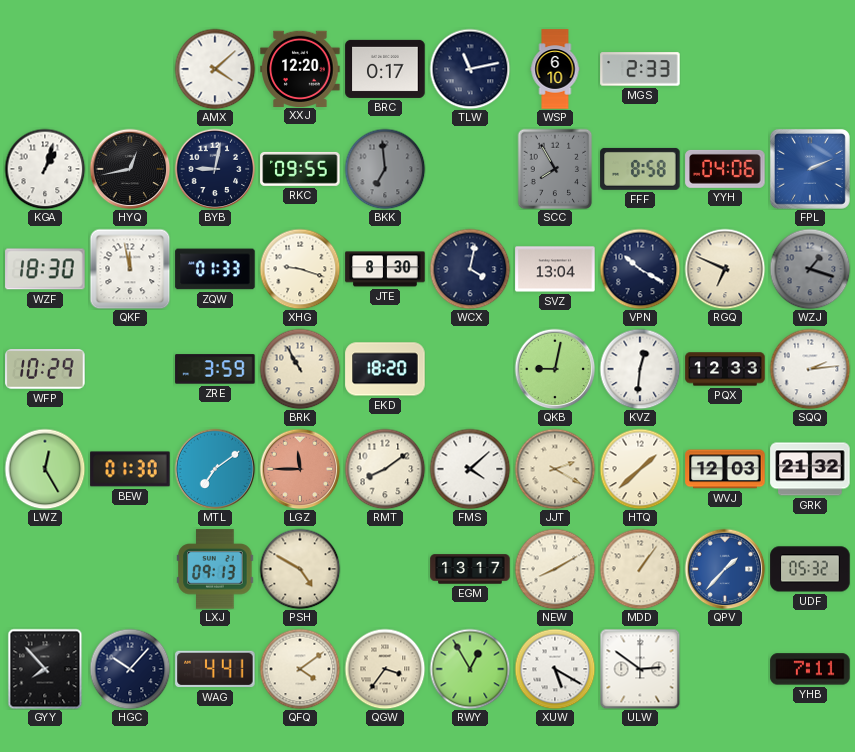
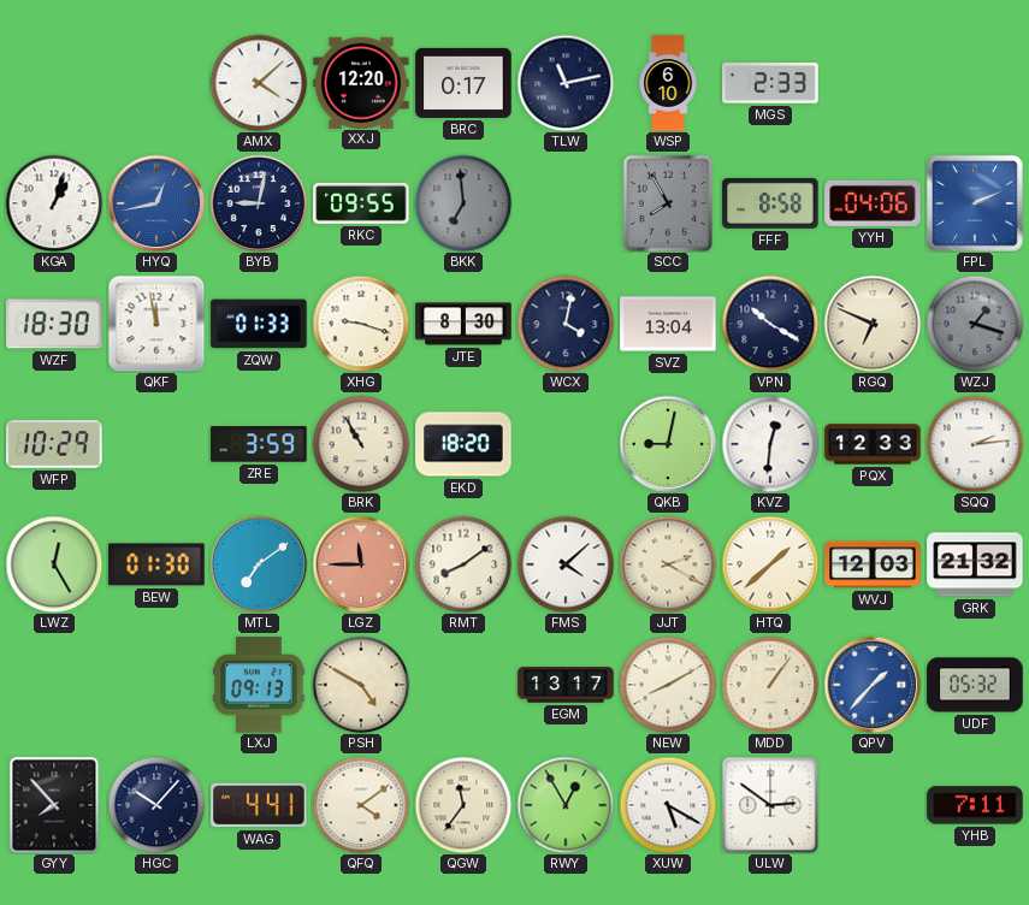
HYQ dial: black -> blue (156, 203)
QGW: 3:36 -> 11:36 (463, 805)
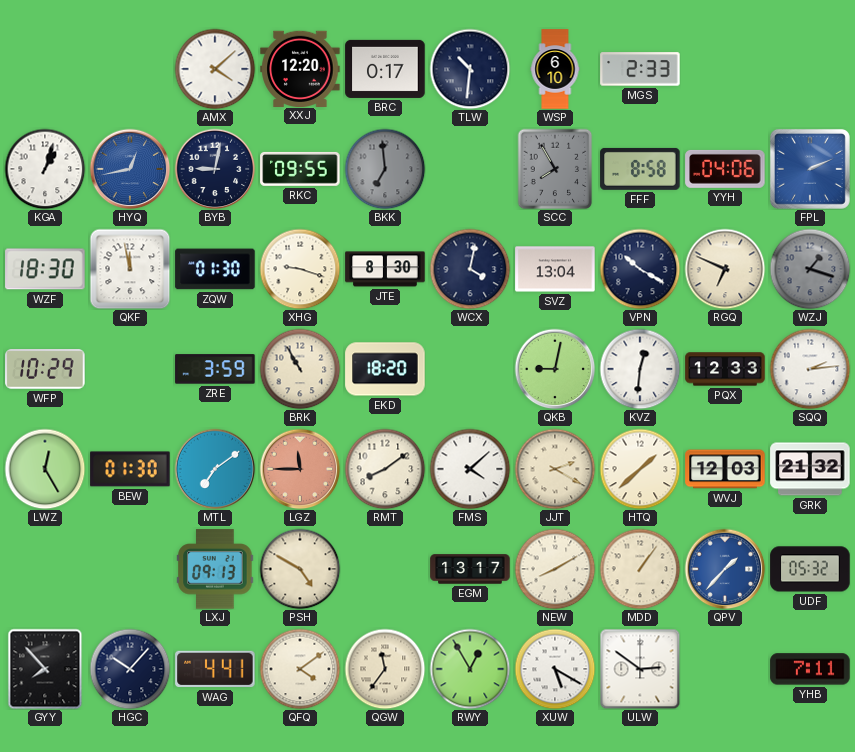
TLW: 11:13 -> 10:31 (470, 69)
ZQW: 01:33 -> 01:30 (215, 269)
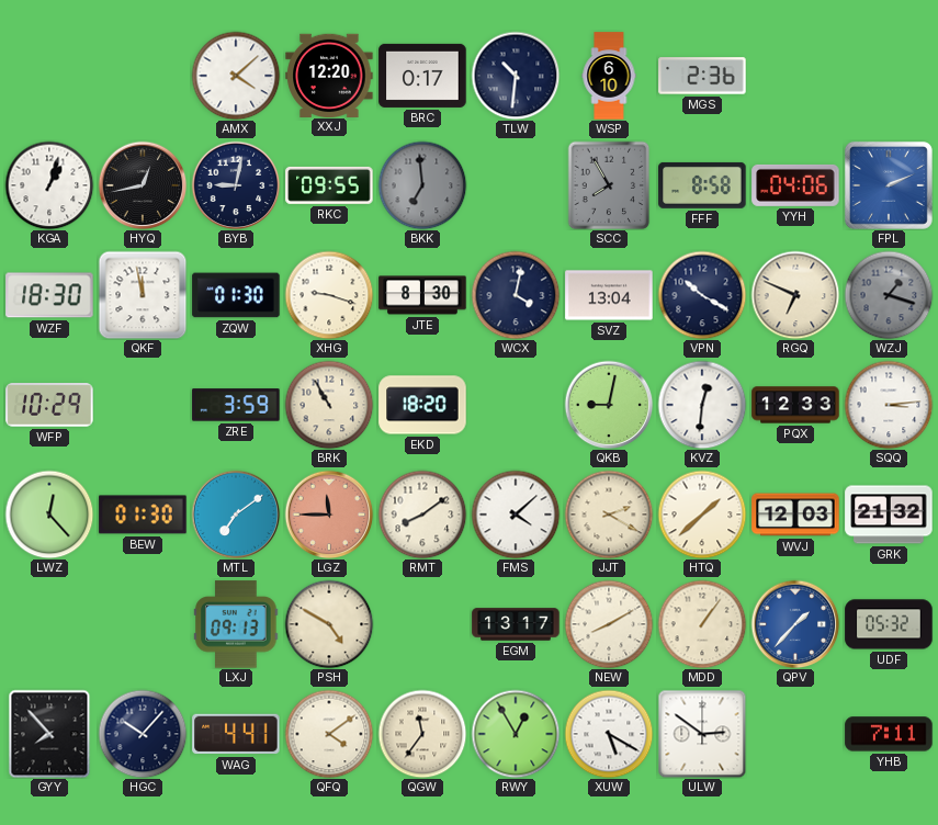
MGS: 2:33 -> 2:36 (702, 76)
HYQ dial: blue -> black (143, 185)
SQQ: 2:14 -> 3:14 (889, 405)
LWZ: 12:25 -> 12:23 (49, 515)
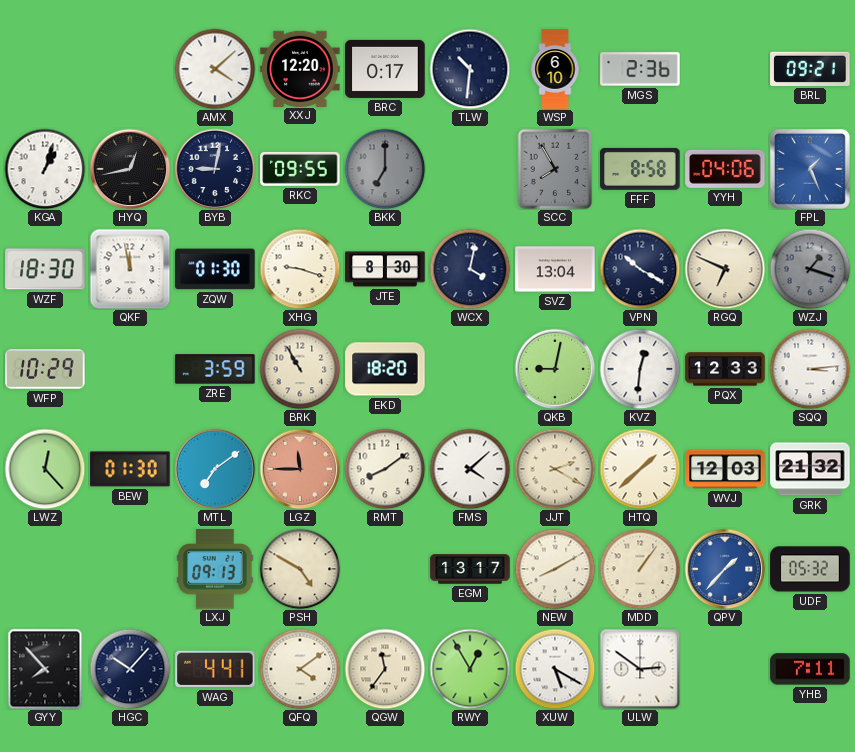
BRL: none -> 09:21 (810, 69)
BKK: 6:59 -> 7:00 (385, 169)
FPL: 2:11 -> 1:26 (810, 169)
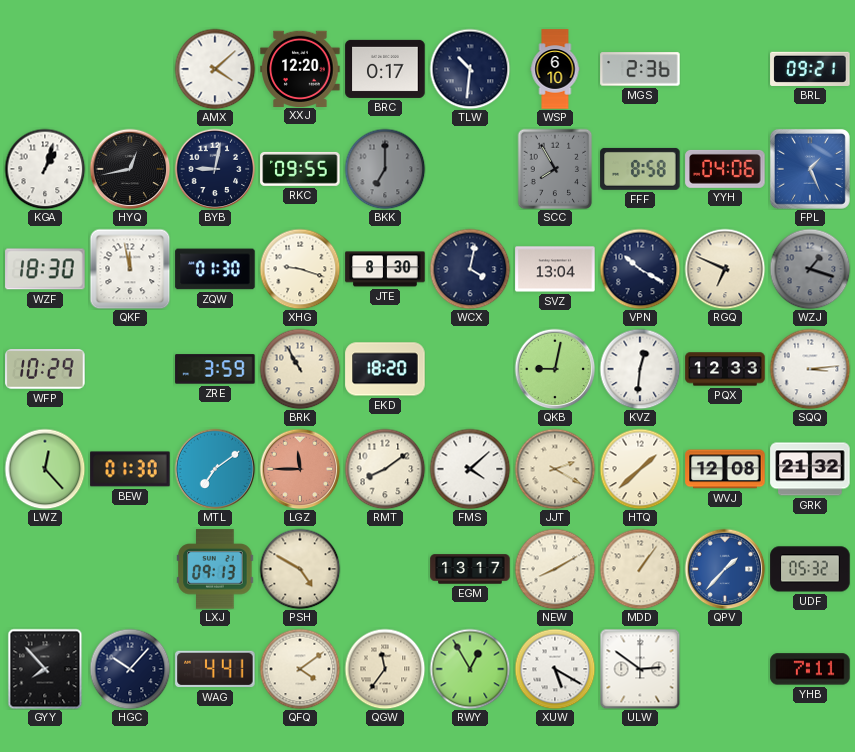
WVJ: 12:03 -> 12:08 (725, 469)
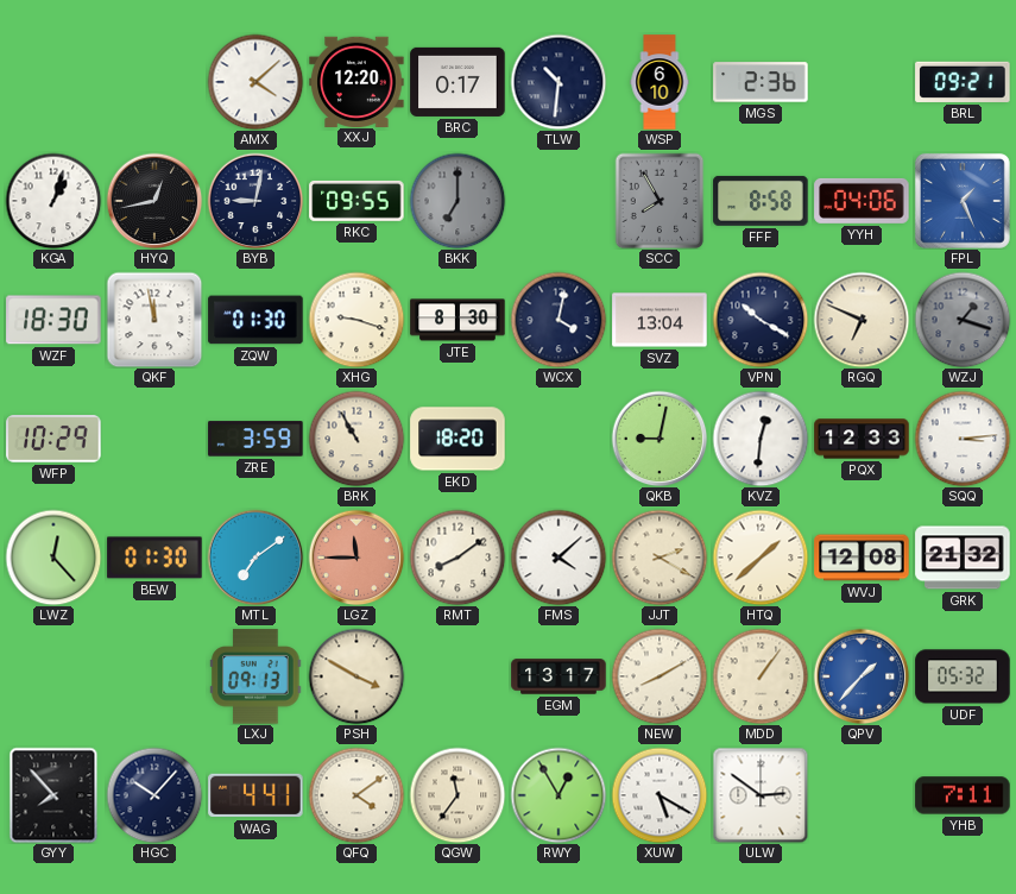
PSH: 4:50 -> 3:50 (356, 676)
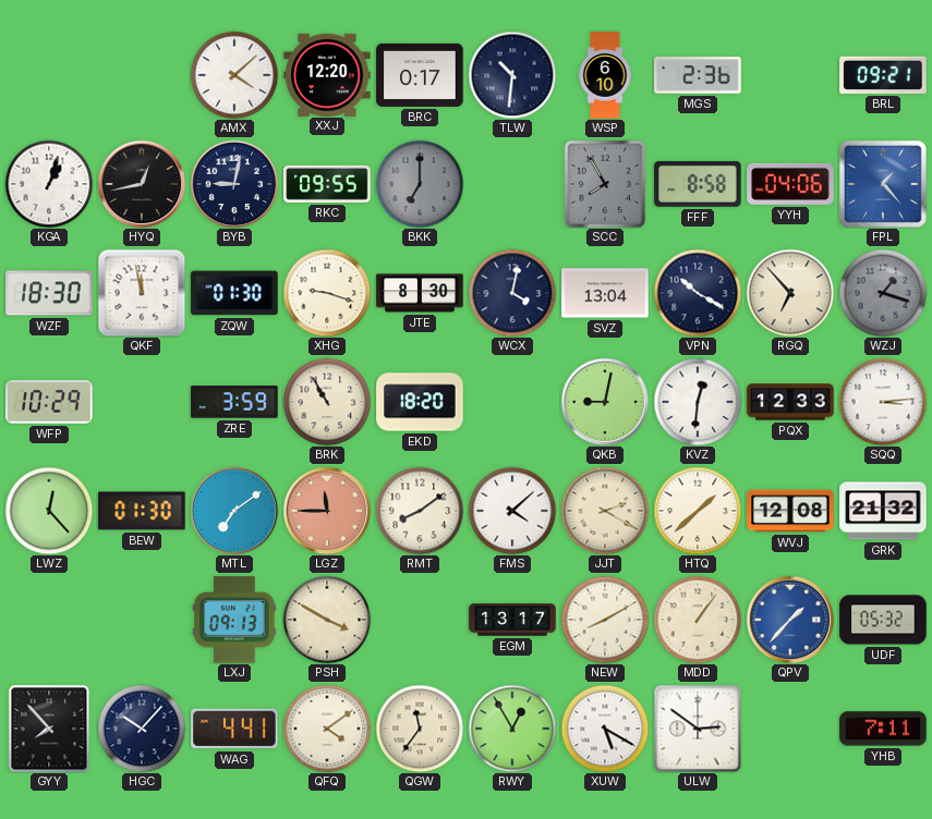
FPL: 1:26 -> 1:23 (883, 184)
RGQ: 6:49 -> 6:53 (790, 293)
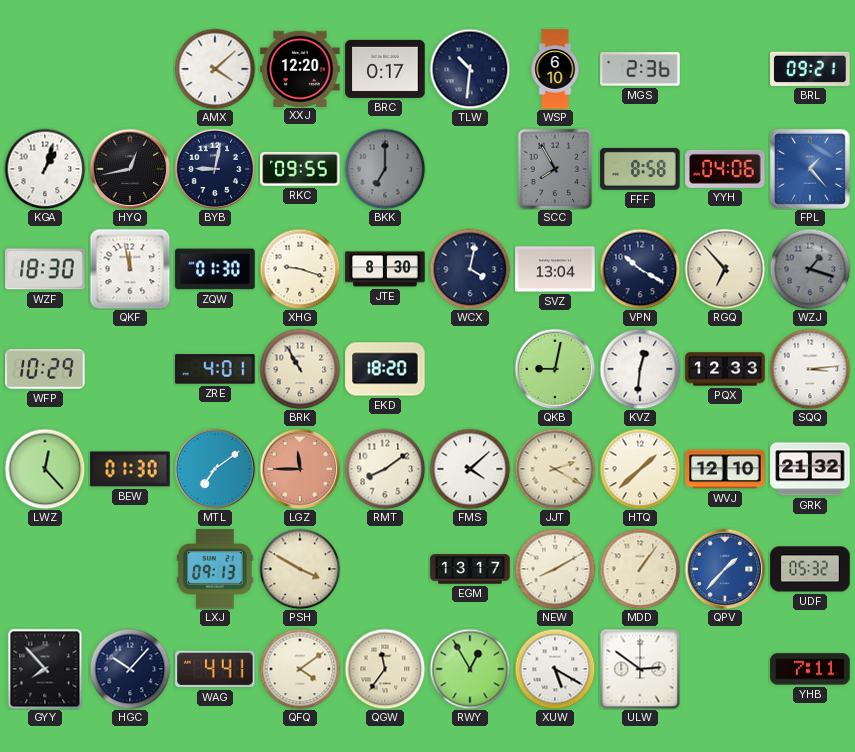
ZRE: 3:59 -> 4:01 (215, 369)
WVJ: 12:08 -> 12:10 (725, 469)
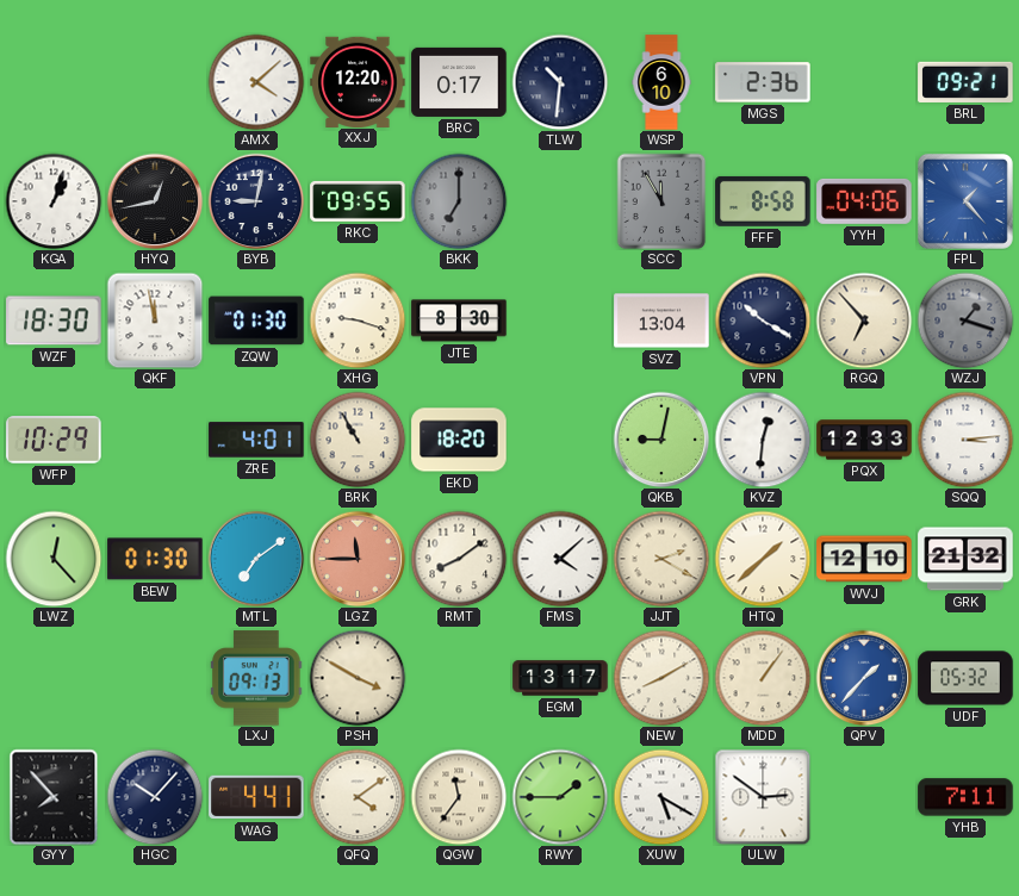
SCC: 7:55 -> 11:55 (661, 201)
WCX: 4:02 -> none (470, 269)
RWY: 12:55 -> 1:45 (560, 797)
